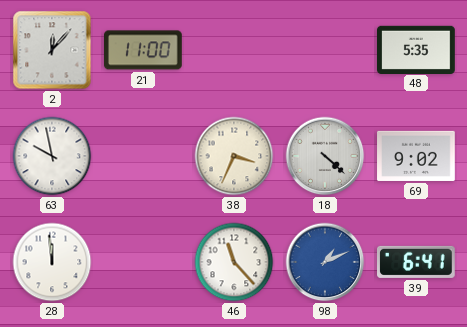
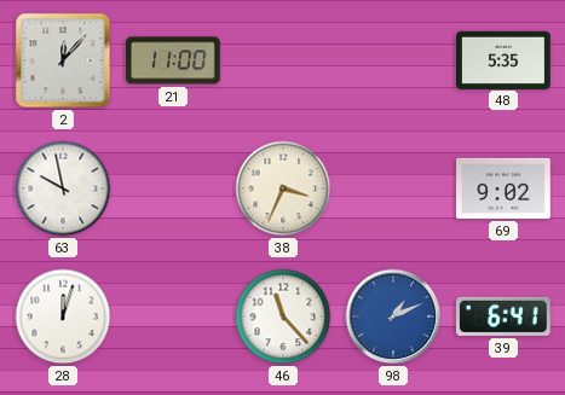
18: 4:22 -> none (325, 156)
28: 11:59 -> 12:03 (63, 316)
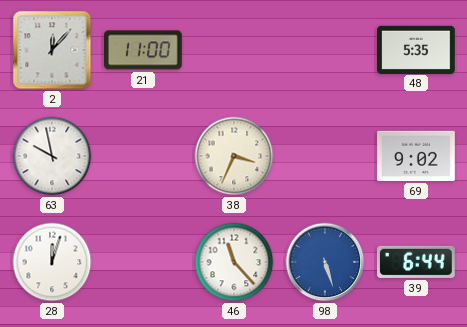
98: 1:11 -> 5:27 (325, 262)
39: 6:41 -> 6:44 (417, 262)
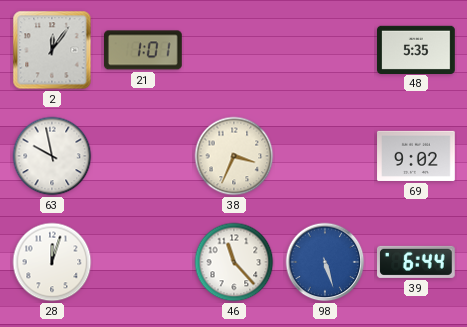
2: 12:07 -> 12:06 (52, 50)
21: 11:00 -> 1:01 (144, 50)
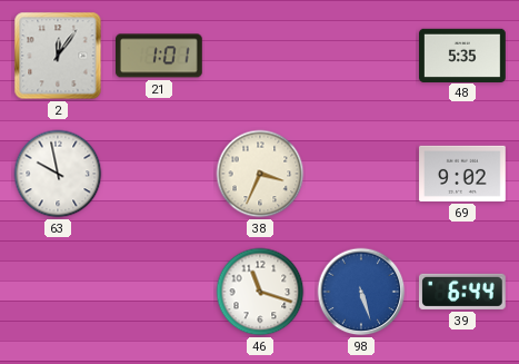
28: 12:03 -> none (52, 262)
46: 11:23 -> 11:18 (260, 292)
